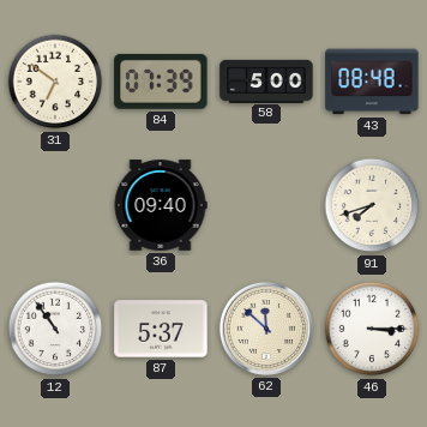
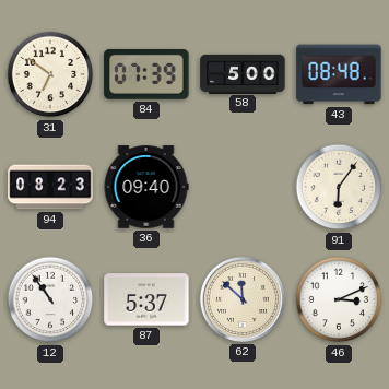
94: none -> 08:23 (50, 187)
91: 7:42 -> 6:06 (339, 187)
46: 3:15 -> 3:11 (339, 299)
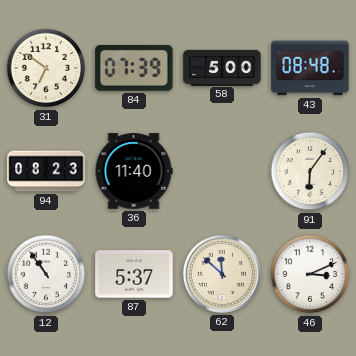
36: 09:40 -> 11:40 (134, 171)
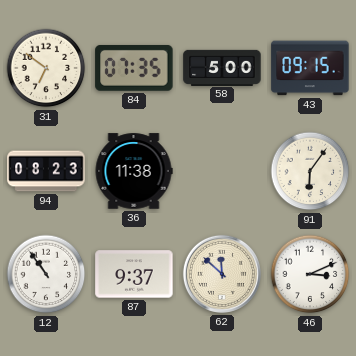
84: 07:39 -> 07:35 (134, 68)
43: 08:48 -> 09:15 (310, 68)
36: 11:40 -> 11:38 (134, 171)
87: 5:37 -> 9:37 (134, 274)
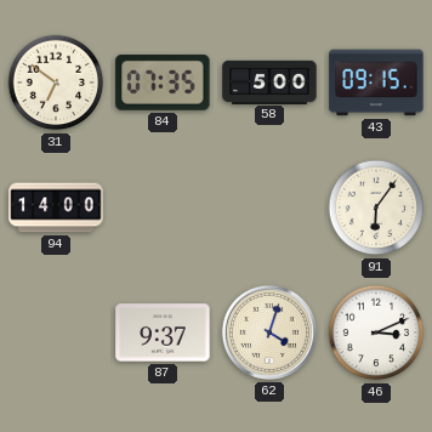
94: 08:23 -> 14:00 (56, 208)
36: 11:38 -> none (134, 171)
12: 10:54 -> none (46, 274)
62: 11:52 -> 4:03 (269, 332)
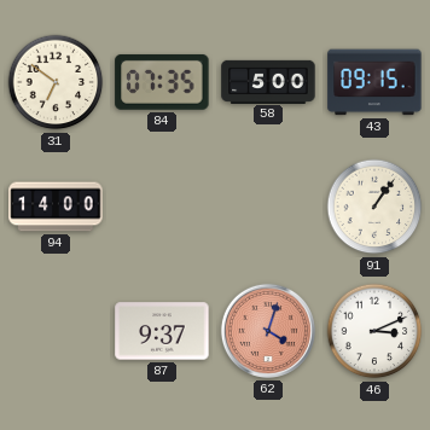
91: 6:06 -> 1:06 (374, 207)
62 dial: cream -> salmon (268, 331)
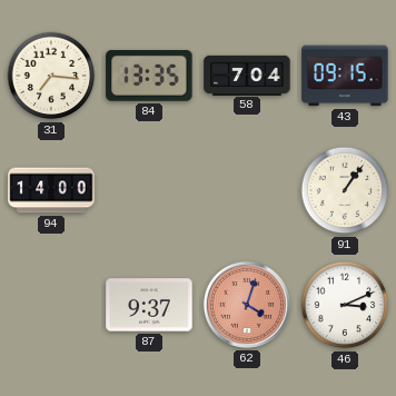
31: 6:51 -> 7:16 (51, 76)
84: 07:35 -> 13:35 (149, 76)
58: 5:00 -> 7:04 (247, 75)
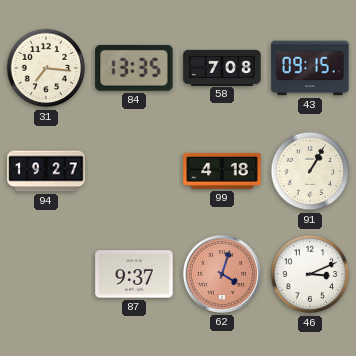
58: 7:04 -> 7:08 (222, 67)
94: 14:00 -> 19:27 (46, 171)
99: none -> 4:18 (222, 171)
91: 1:06 -> 1:05 (310, 171)
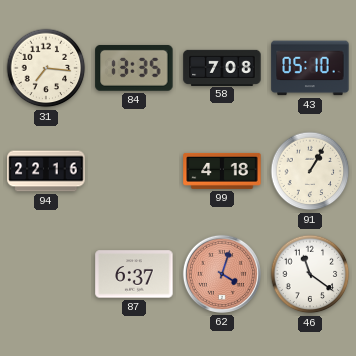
43: 09:15 -> 05:10 (310, 68)
94: 19:27 -> 22:16 (46, 171)
87: 9:37 -> 6:37 (134, 274)
46: 3:11 -> 11:21 (310, 274)
